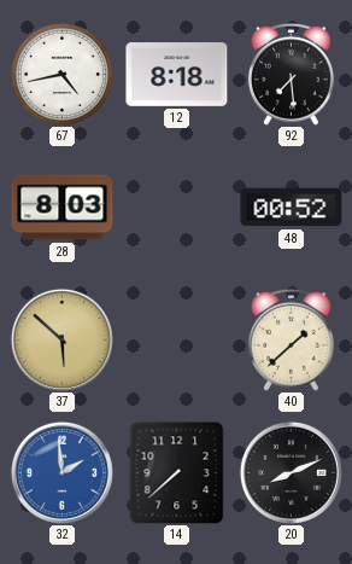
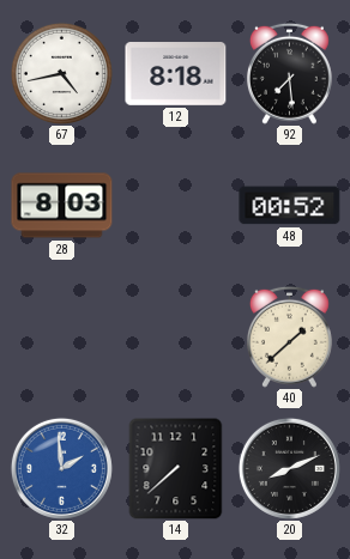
37: 5:52 -> none (61, 339)
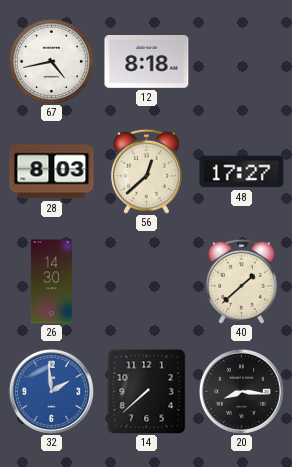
92: 7:29 -> none (289, 73)
56: none -> 12:38 (146, 171)
48: 00:52 -> 17:27 (242, 172)
26: none -> 14:30 (51, 282)
20: 8:11 -> 8:16 (241, 391)
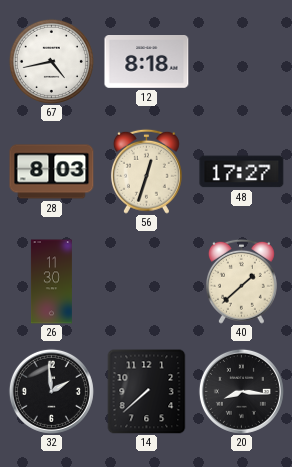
56: 12:38 -> 12:33 (146, 171)
26: 14:30 -> 11:30 (51, 282)
32 dial: blue -> black (51, 391)
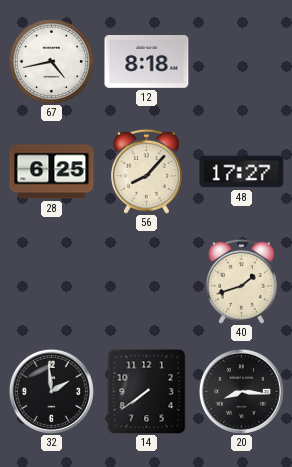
28: 8:03 -> 6:25 (52, 172)
56: 12:33 -> 8:07 (146, 171)
26: 11:30 -> none (51, 282)
40: 1:38 -> 1:42 (241, 281)
14: 7:38 -> 7:39 (147, 391)
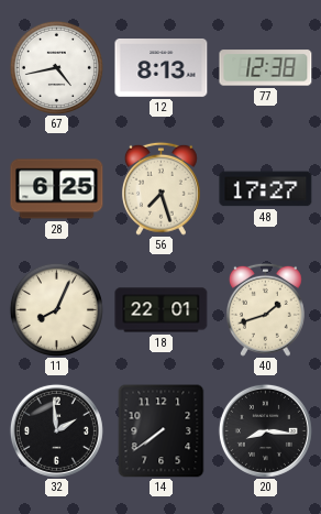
12: 8:18 -> 8:13 (162, 68)
77: none -> 12:38 (266, 68)
56: 8:07 -> 7:27 (160, 188)
11: none -> 8:04 (56, 309)
18: none -> 22:01 (162, 310)
